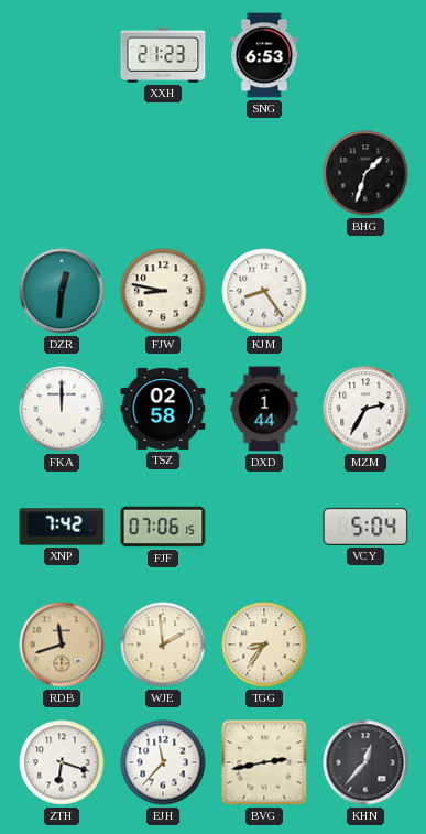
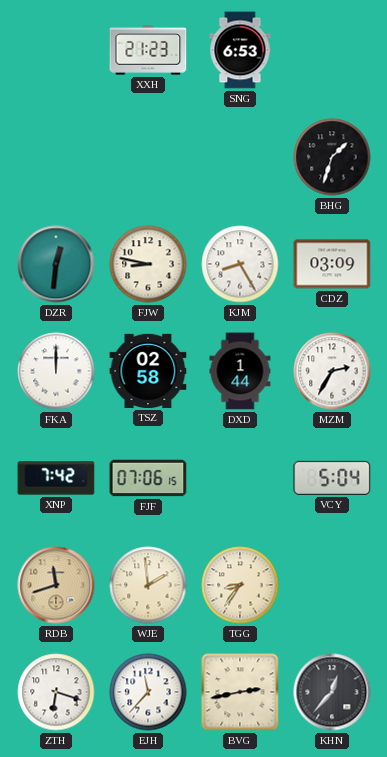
KJM: 8:24 -> 8:25 (240, 264)
CDZ: none -> 03:09 (332, 264)
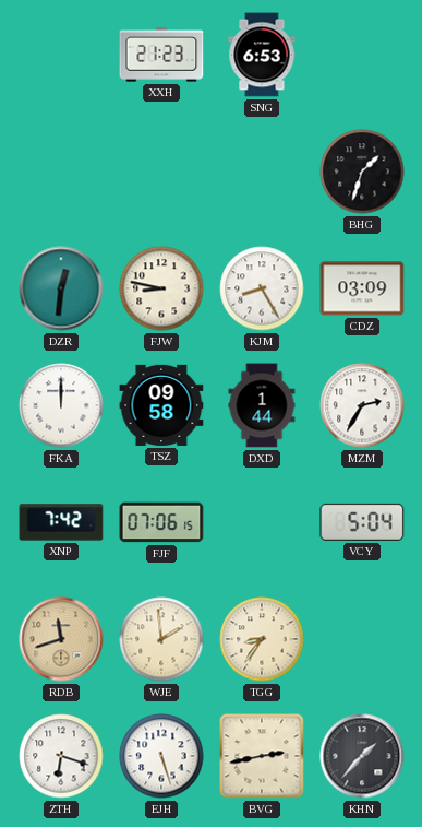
TSZ: 02:58 -> 09:58 (161, 405)
EJH: 11:37 -> 5:27 (161, 756)
KHN: 12:37 -> 1:37 (362, 756)
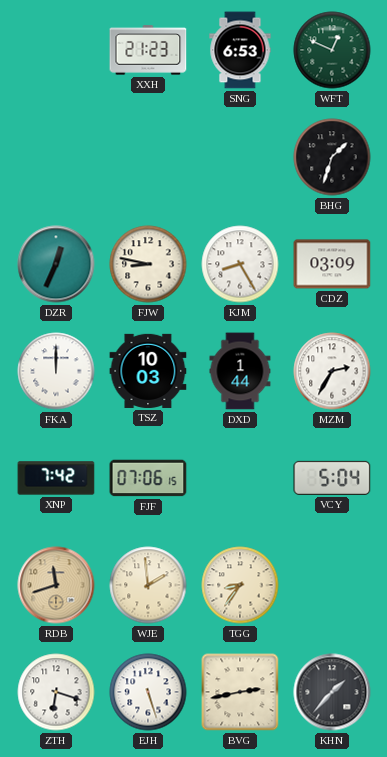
WFT: none -> 12:49 (332, 50)
DZR: 12:31 -> 12:34 (56, 264)
TSZ: 09:58 -> 10:03 (148, 371)
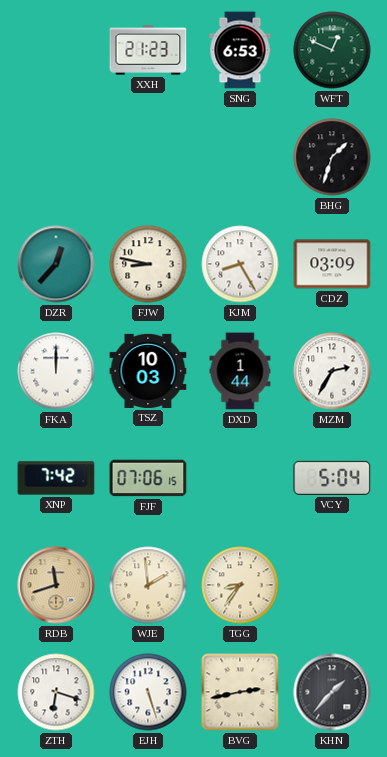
DZR: 12:34 -> 12:37 (56, 264)
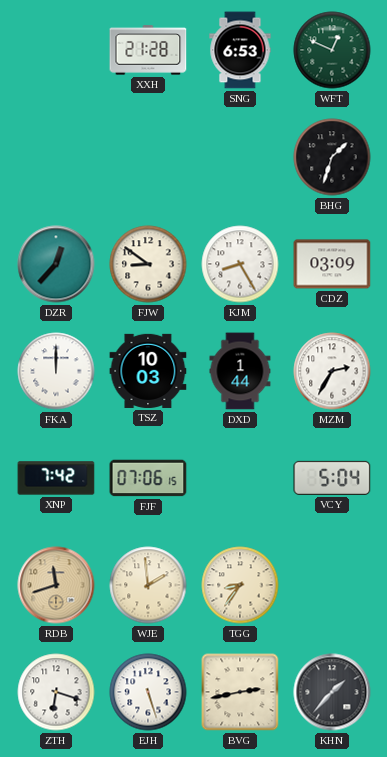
XXH: 21:23 -> 21:28 (148, 50)
FJW: 8:47 -> 8:51 (148, 264)
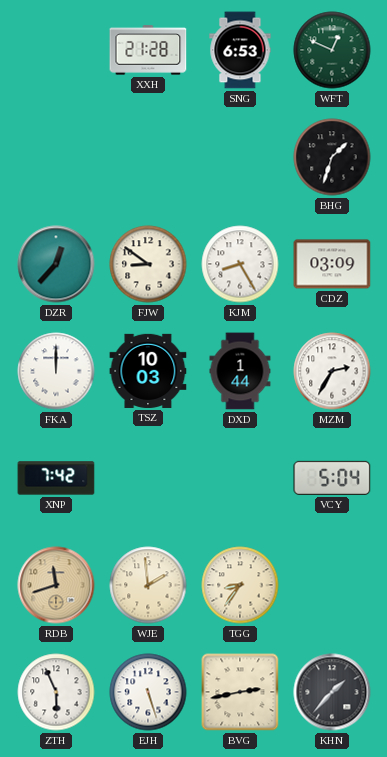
FJF: 07:06 -> none (148, 478)
ZTH: 6:18 -> 5:56 (56, 692)
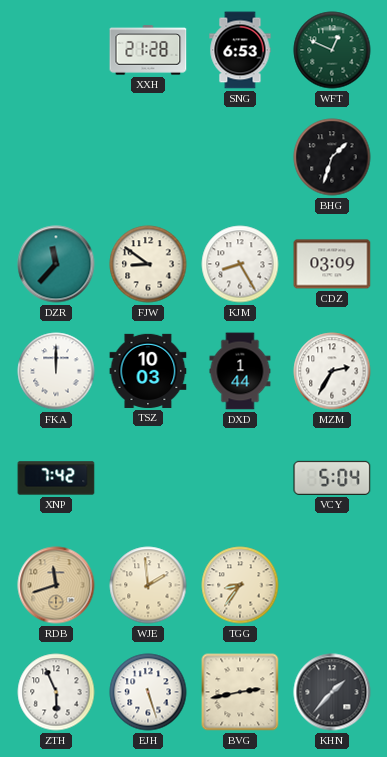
DZR: 12:37 -> 11:37 (56, 264)
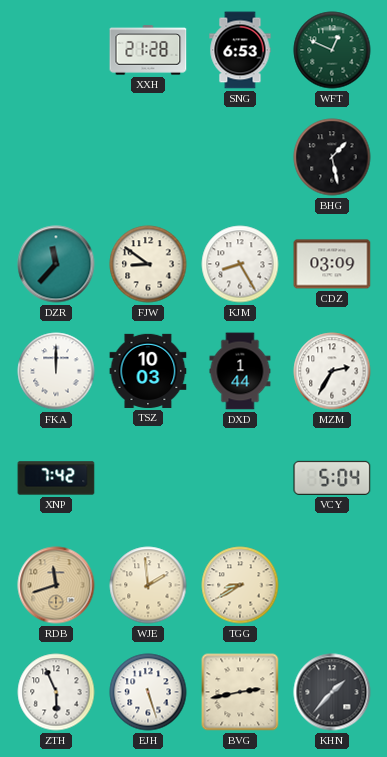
BHG: 1:33 -> 1:28 (332, 157)
TGG: 8:36 -> 8:40 (240, 585)
